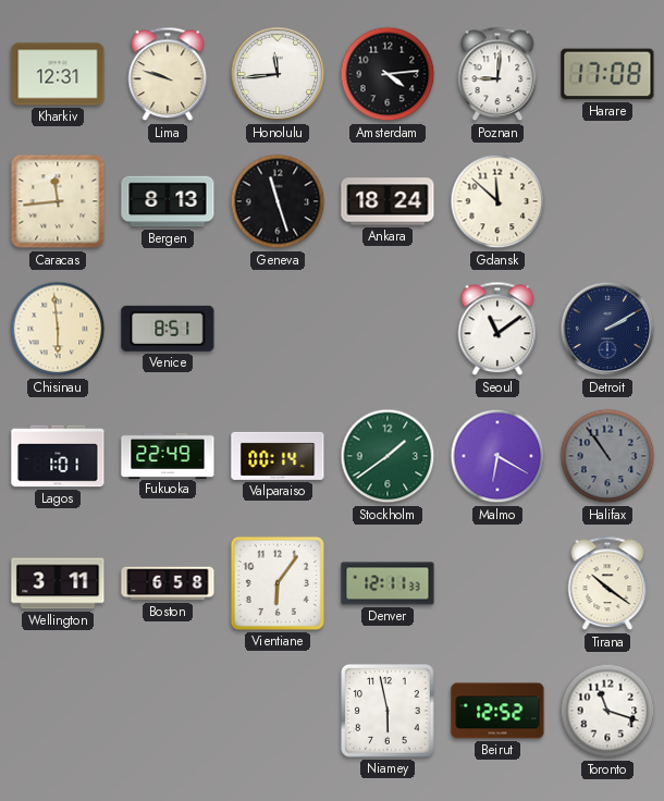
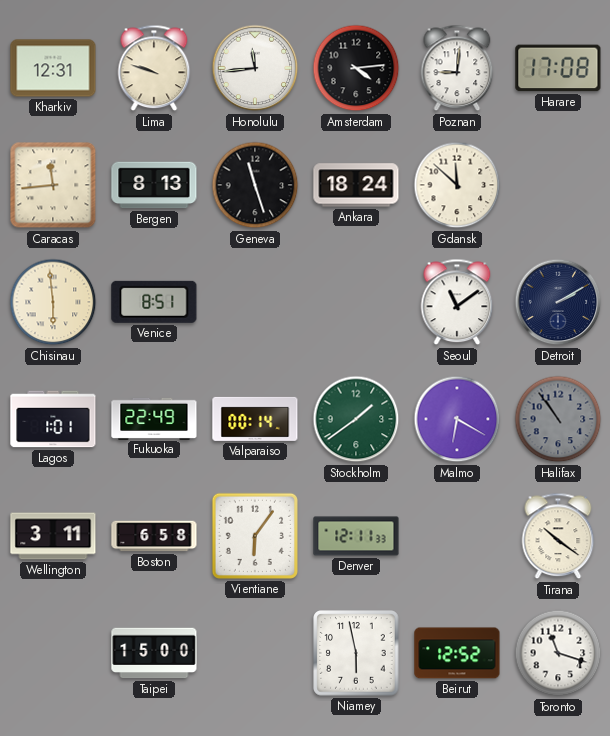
Taipei: none -> 15:00 (154, 653)
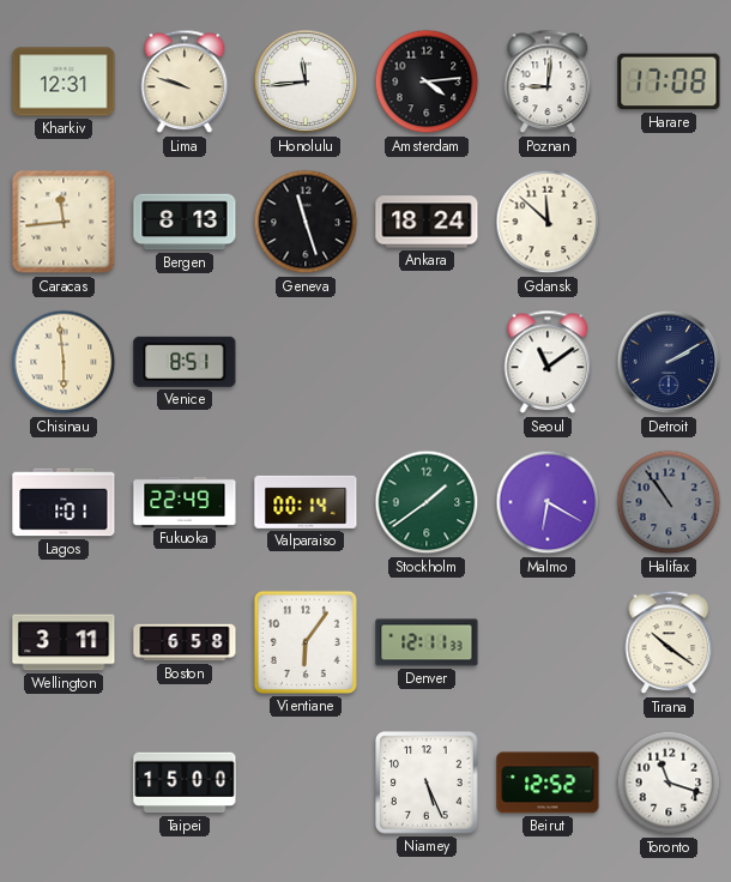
Niamey: 5:58 -> 5:26 (427, 783)
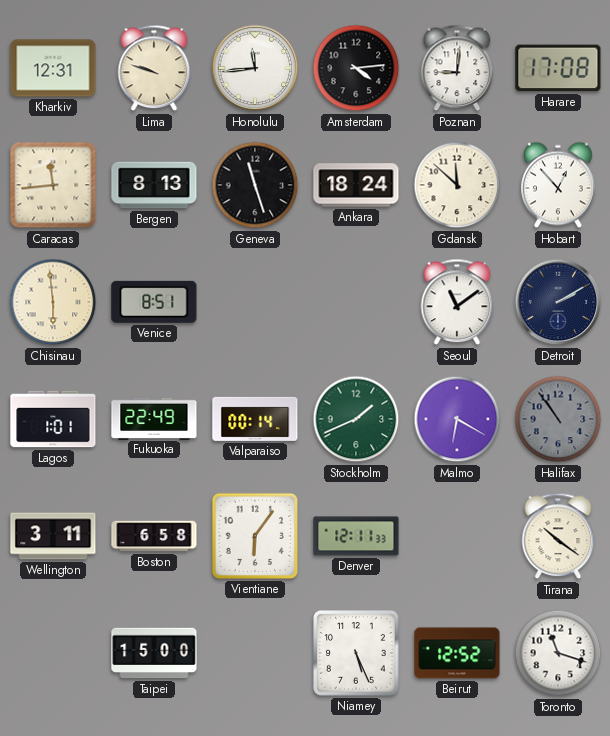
Hobart: none -> 12:53 (558, 185)
Stockholm: 1:39 -> 1:41 (356, 419)
